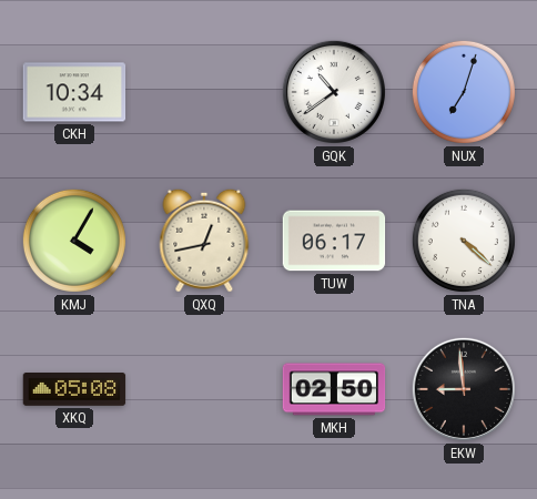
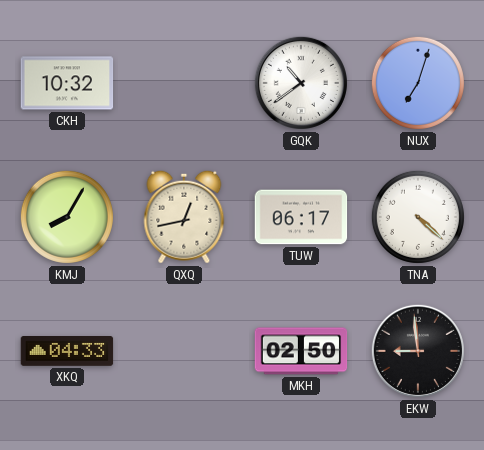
CKH: 10:34 -> 10:32 (67, 83)
KMJ: 4:05 -> 8:05 (67, 217)
XKQ: 05:08 -> 04:33 (67, 352)
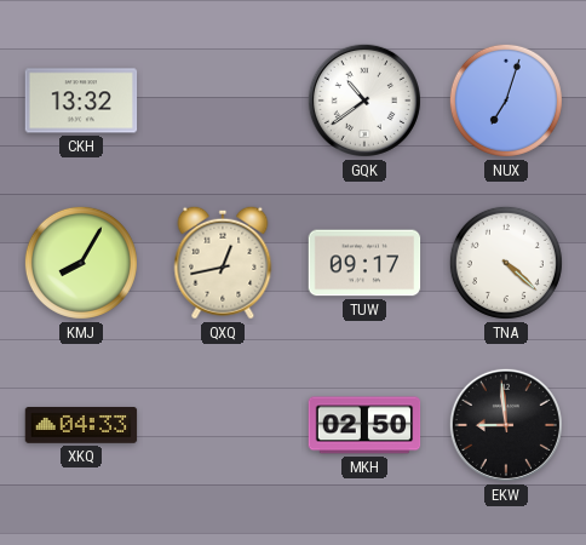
CKH: 10:32 -> 13:32 (81, 101)
TUW: 06:17 -> 09:17 (364, 263)
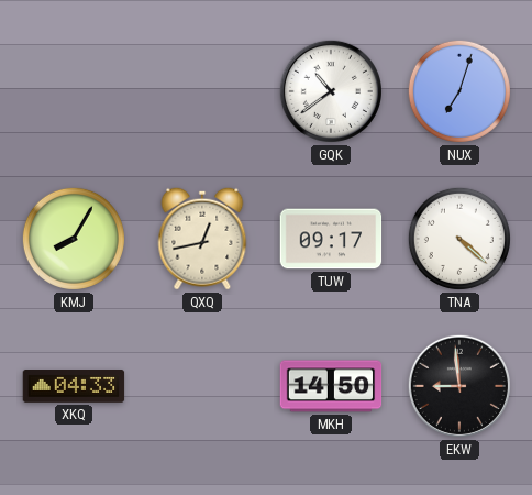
CKH: 13:32 -> none (81, 101)
MKH: 02:50 -> 14:50 (331, 386)
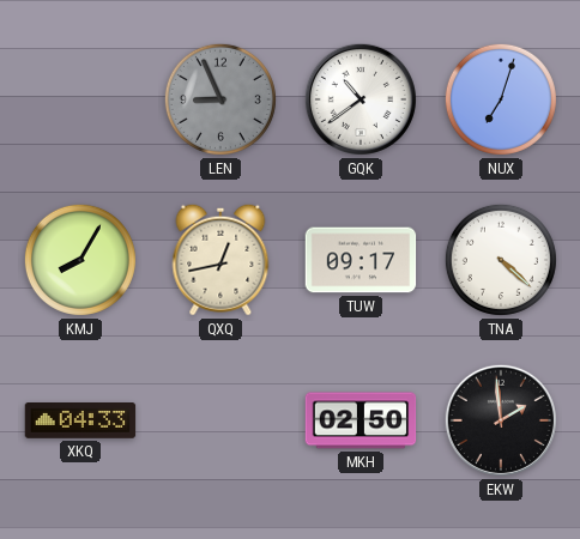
LEN: none -> 8:56 (220, 99)
MKH: 14:50 -> 02:50 (361, 420)
EKW: 8:59 -> 1:59 (501, 420)
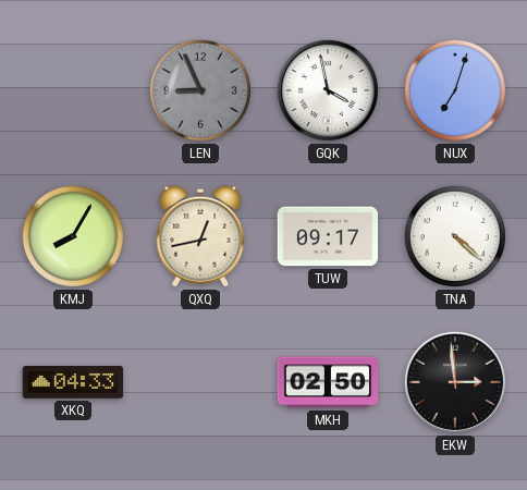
GQK: 10:39 -> 3:58 (328, 90)
EKW: 1:59 -> 2:59 (455, 382)
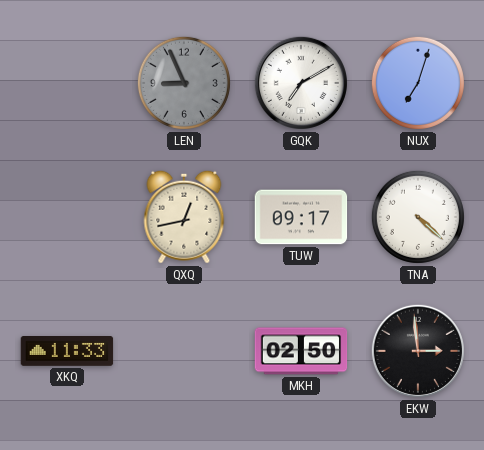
GQK: 3:58 -> 7:10 (301, 83)
KMJ: 8:05 -> none (73, 236)
XKQ: 04:33 -> 11:33 (67, 352)
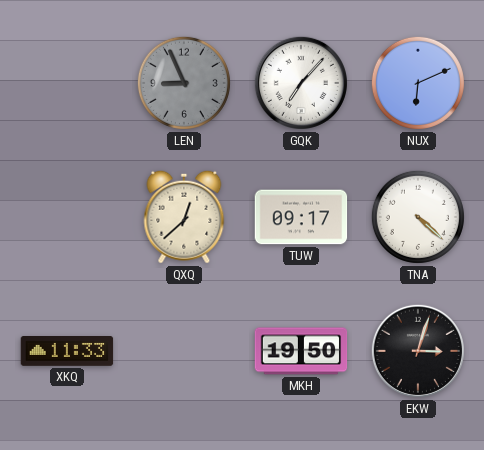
GQK: 7:10 -> 7:07 (301, 83)
NUX: 7:03 -> 6:11 (418, 83)
QXQ: 12:43 -> 12:38 (184, 217)
MKH: 02:50 -> 19:50 (301, 351)
EKW: 2:59 -> 3:03 (418, 351)
